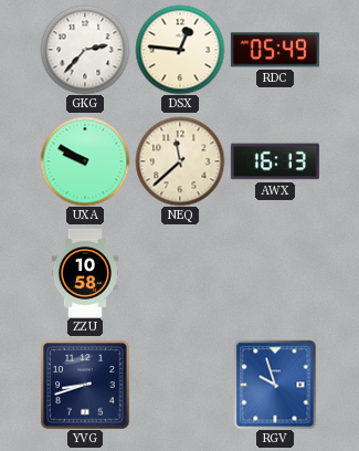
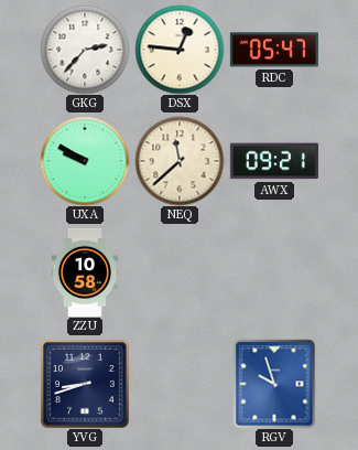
RDC: 05:49 -> 05:47 (274, 50)
AWX: 16:13 -> 09:21 (274, 161)
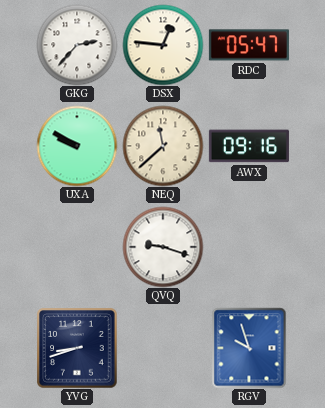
AWX: 09:21 -> 09:16 (249, 146)
ZZU: 10:58 -> none (84, 272)
QVQ: none -> 9:18 (163, 247)
